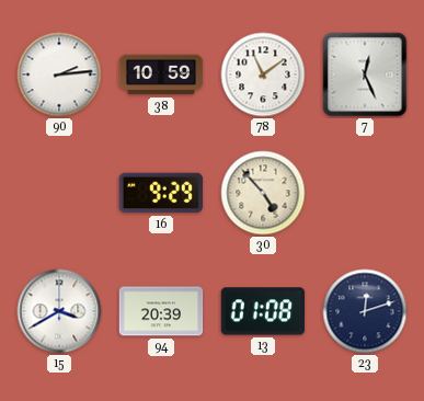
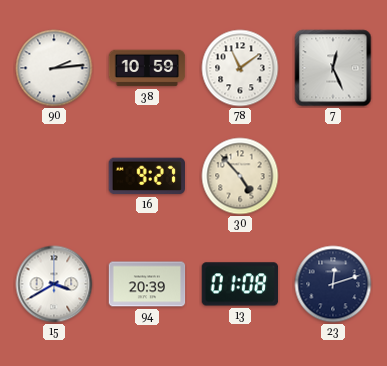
16: 9:29 -> 9:27 (146, 176)
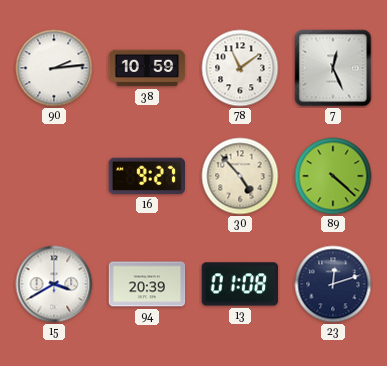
89: none -> 4:22 (333, 176)
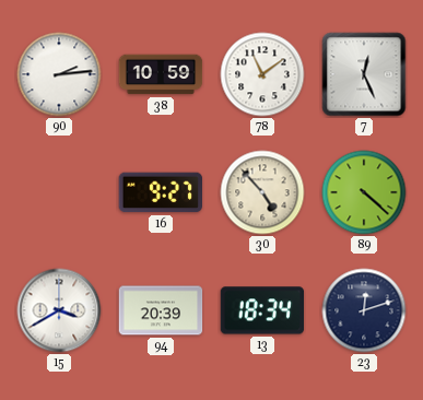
13: 01:08 -> 18:34 (262, 310)
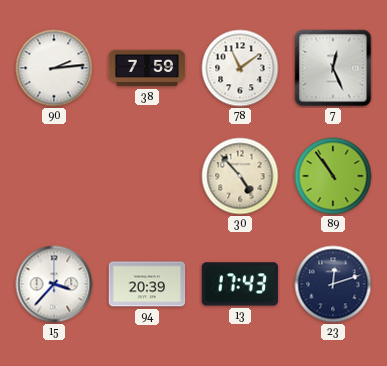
38: 10:59 -> 7:59 (147, 68)
16: 9:27 -> none (160, 192)
89: 4:22 -> 10:54 (333, 176)
15: 3:40 -> 3:37 (54, 284)
13: 18:34 -> 17:43 (240, 284)
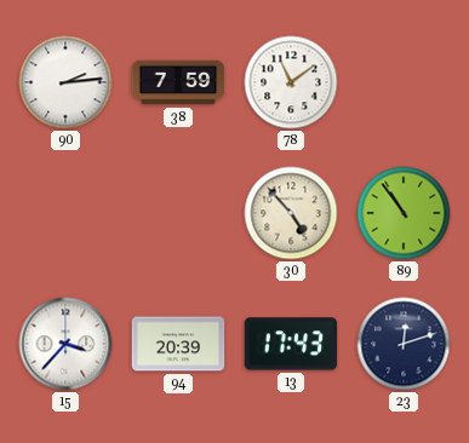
7: 12:26 -> none (333, 68)
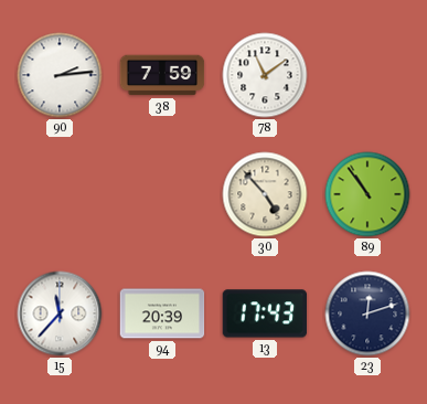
15: 3:37 -> 11:37 (60, 313)
